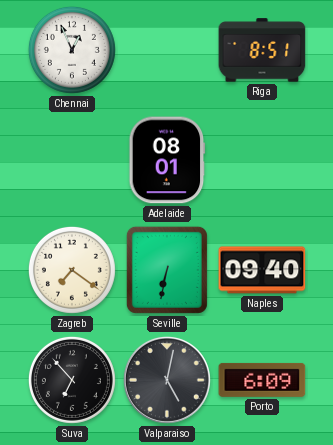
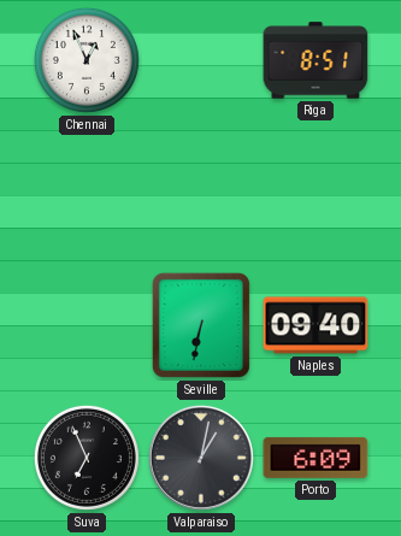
Adelaide: 08:01 -> none (167, 160)
Zagreb: 7:21 -> none (72, 270)
Suva: 6:53 -> 6:56 (87, 458)
Valparaiso: 5:02 -> 1:02 (201, 458)
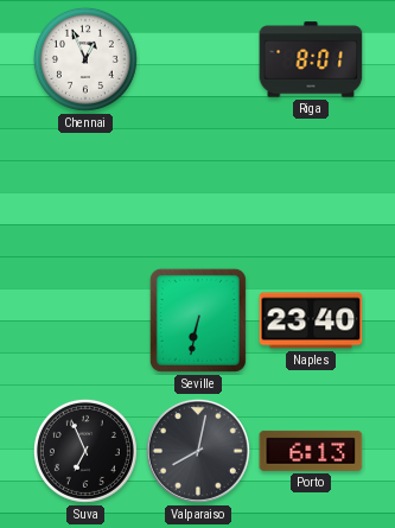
Riga: 8:51 -> 8:01 (311, 59)
Naples: 09:40 -> 23:40 (311, 320)
Valparaiso: 1:02 -> 8:02 (198, 451)
Porto: 6:09 -> 6:13 (311, 451)
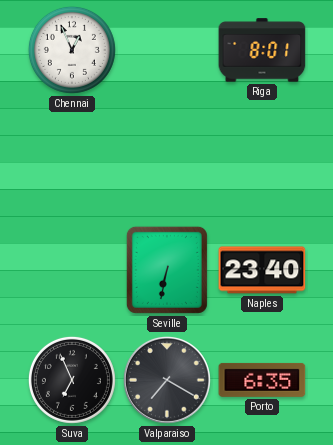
Valparaiso: 8:02 -> 7:20 (167, 380)
Porto: 6:13 -> 6:35 (262, 380)
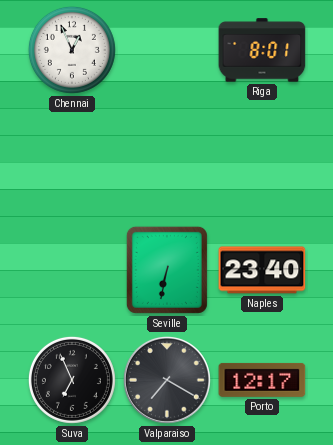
Porto: 6:35 -> 12:17 (262, 380)
